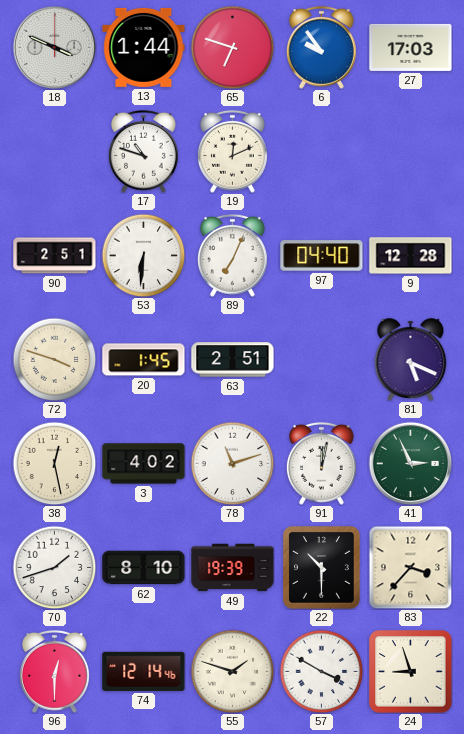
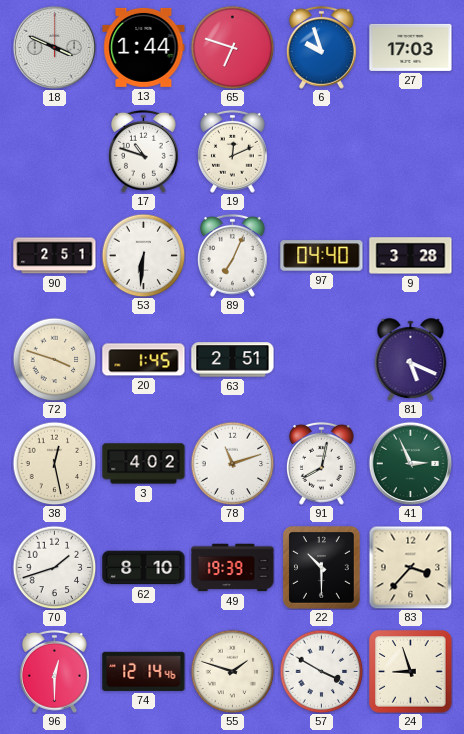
6: 9:54 -> 9:57 (321, 47)
9: 12:28 -> 3:28 (411, 256)
91: 12:02 -> 8:02 (321, 463)
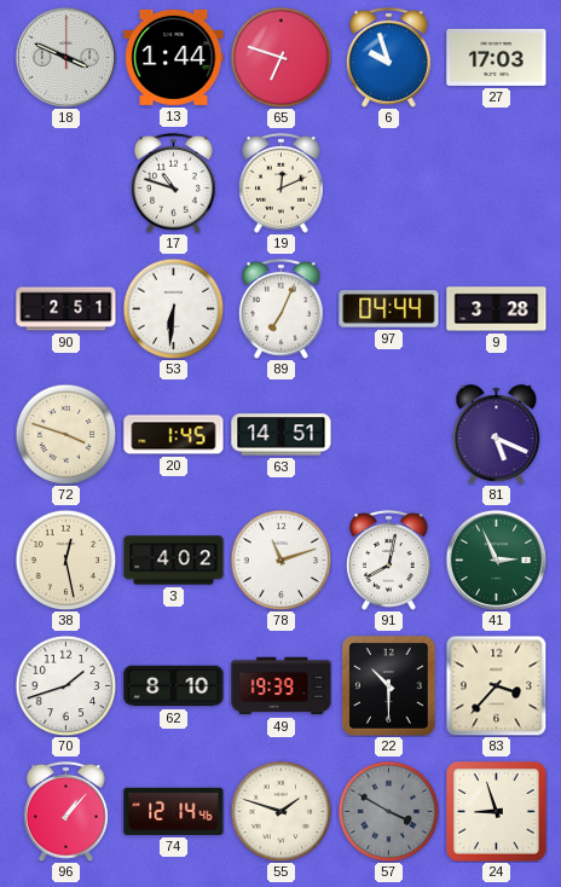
97: 04:40 -> 04:44 (389, 309)
63: 2:51 -> 14:51 (282, 435)
96: 12:30 -> 1:07 (65, 811)
57 dial: white -> grey (388, 811)
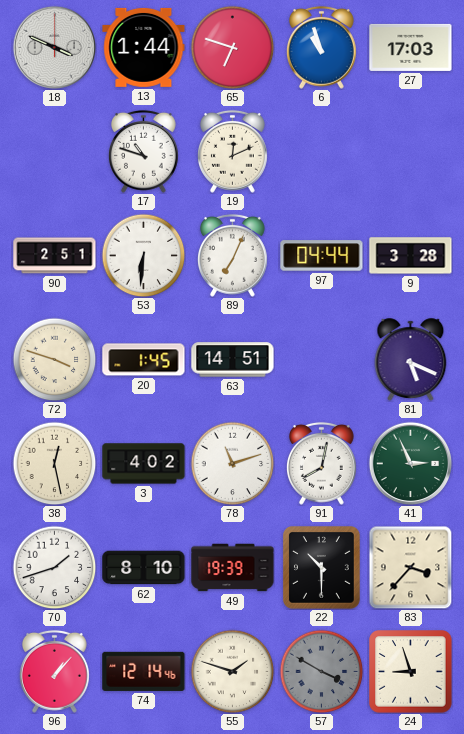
6: 9:57 -> 10:57 (321, 47)
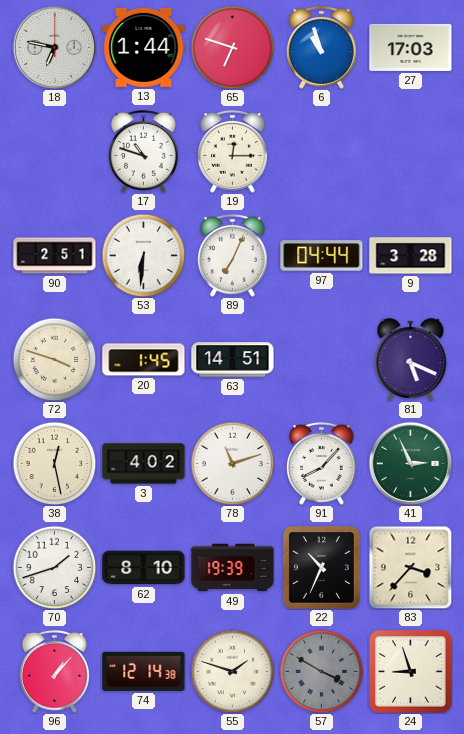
18: 3:49 -> 6:47 (54, 47)
19: 12:11 -> 12:15 (232, 151)
91: 8:02 -> 8:07 (321, 463)
22: 10:30 -> 10:34 (322, 568)
74: 12:14:46 -> 12:14:38 (144, 671)
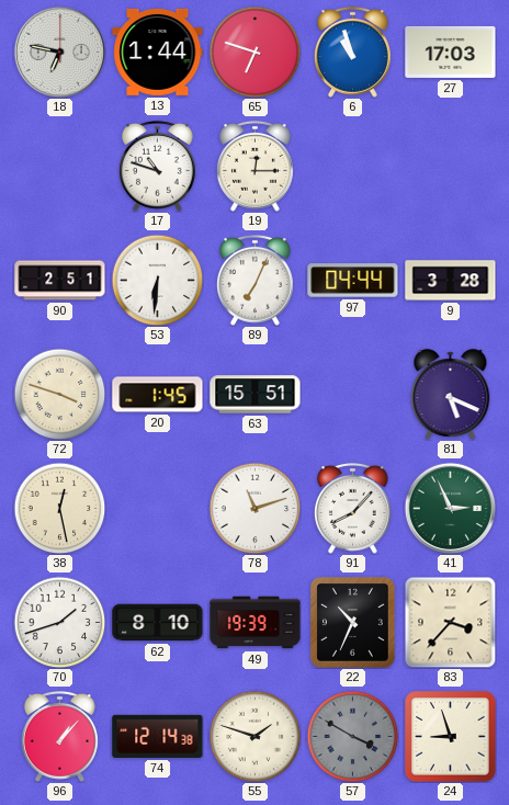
63: 14:51 -> 15:51 (256, 395)
3: 4:02 -> none (144, 464)
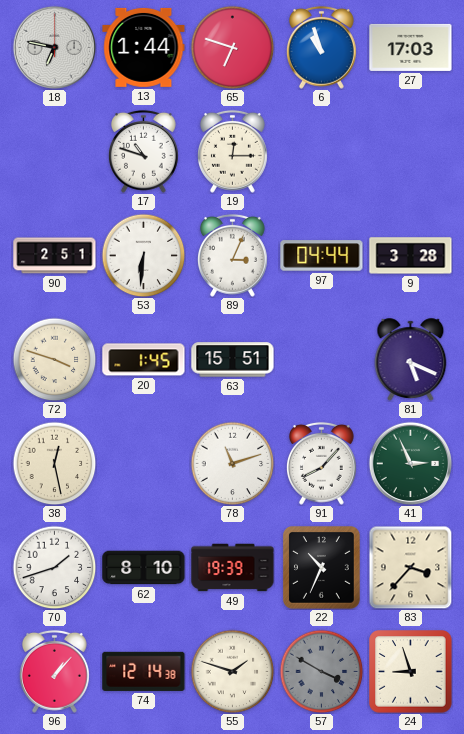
89: 7:04 -> 3:04 (232, 255)
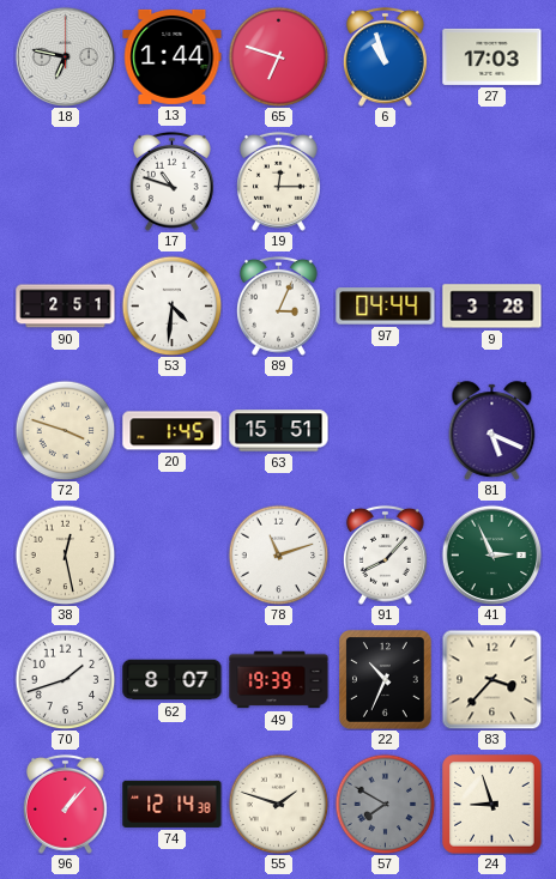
53: 6:31 -> 4:31 (171, 305)
62: 8:10 -> 8:07 (173, 680)
57: 3:50 -> 7:50 (385, 804)
